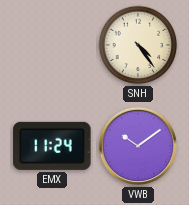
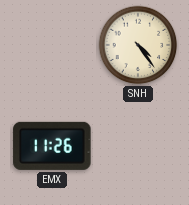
EMX: 11:24 -> 11:26 (52, 146)
VWB: 10:09 -> none (138, 146)
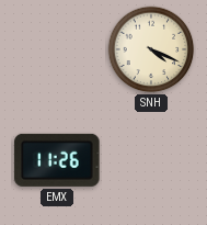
SNH: 4:24 -> 4:19 (151, 49)
